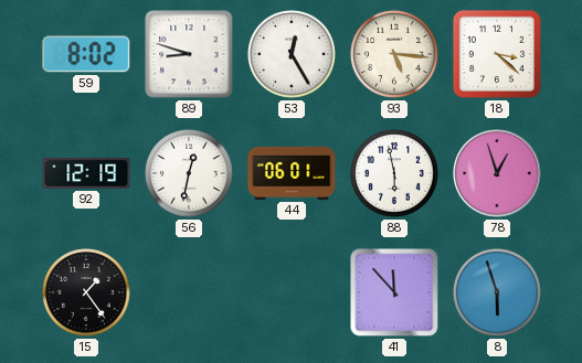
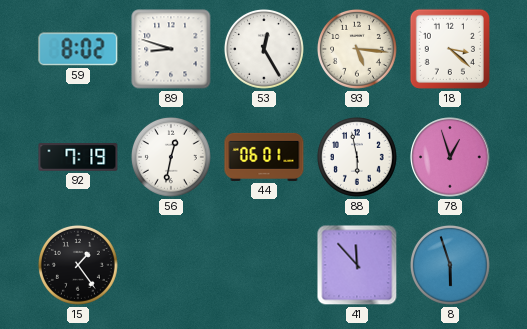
92: 12:19 -> 7:19 (78, 157)
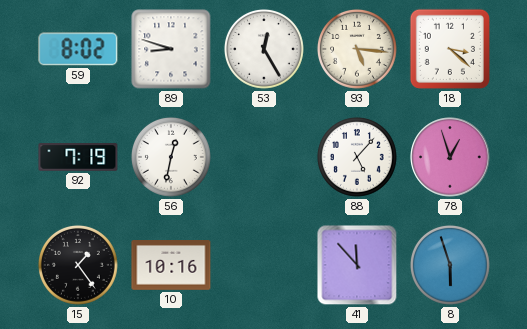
44: 06:01 -> none (264, 157)
88: 5:58 -> 5:07 (357, 157)
10: none -> 10:16 (171, 266)
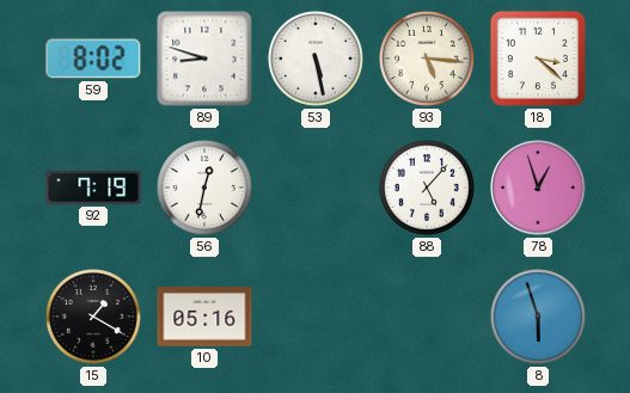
53: 12:25 -> 5:28 (316, 59)
15: 1:24 -> 1:20 (93, 317)
10: 10:16 -> 05:16 (204, 318)
41: 11:53 -> none (357, 265)
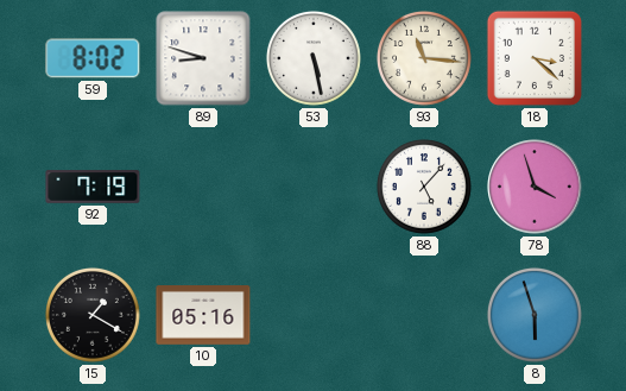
93: 5:16 -> 11:16 (424, 58)
56: 12:32 -> none (204, 188)
78: 12:57 -> 3:57 (535, 187)
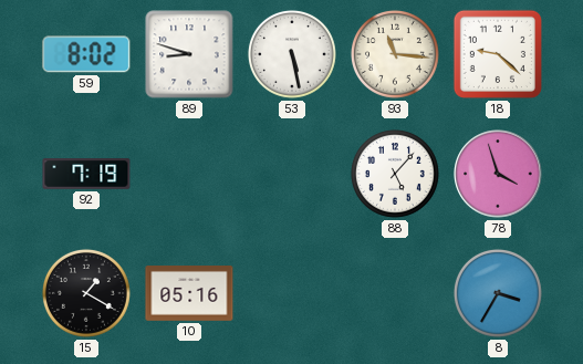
18: 3:22 -> 9:22 (498, 54)
8: 5:57 -> 3:35 (498, 293)
